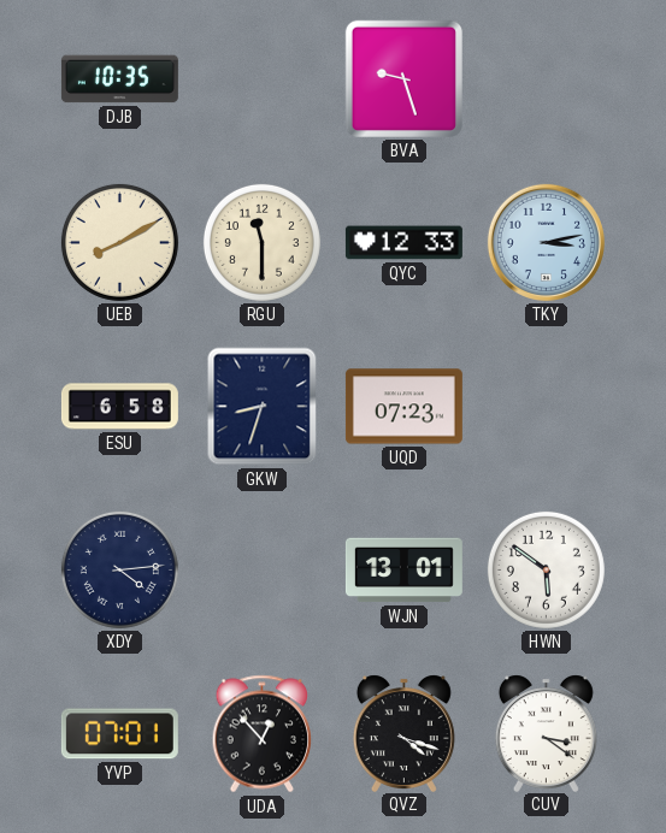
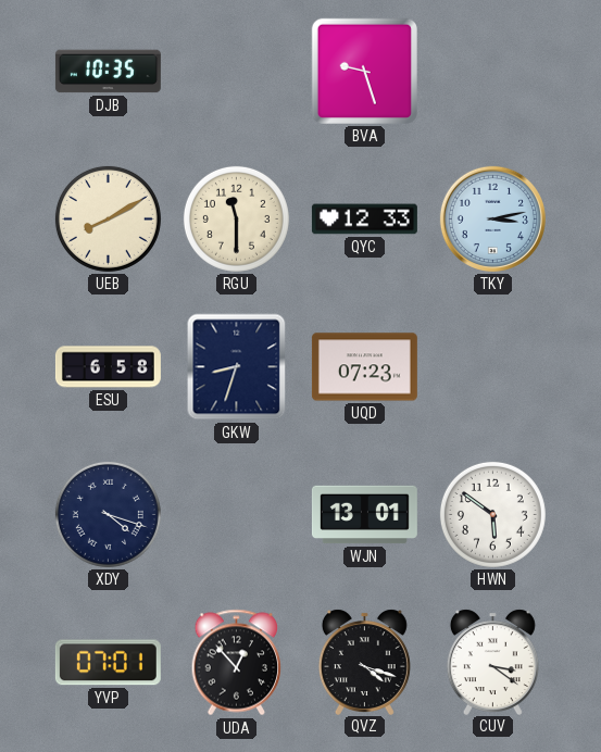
XDY: 4:14 -> 4:18 (108, 514)
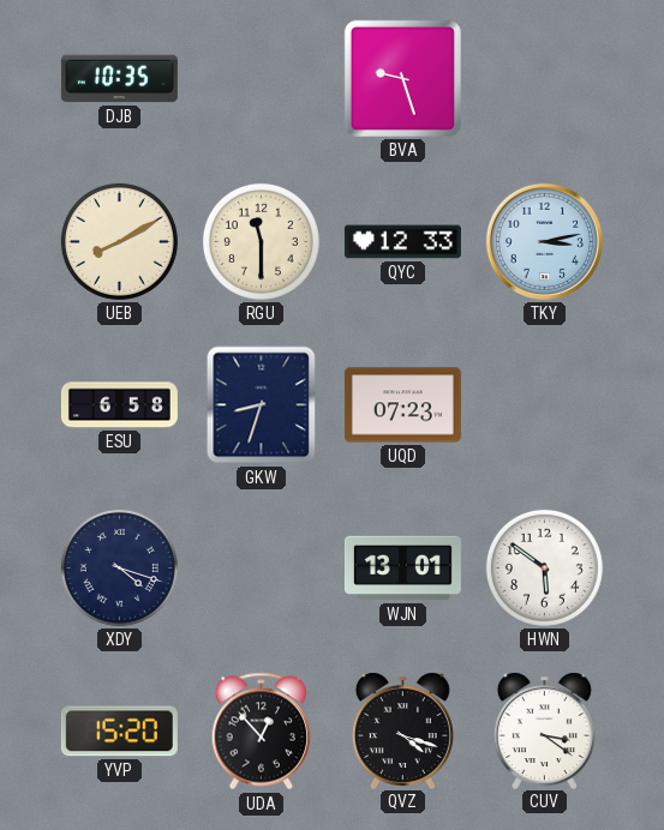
YVP: 07:01 -> 15:20 (119, 732)
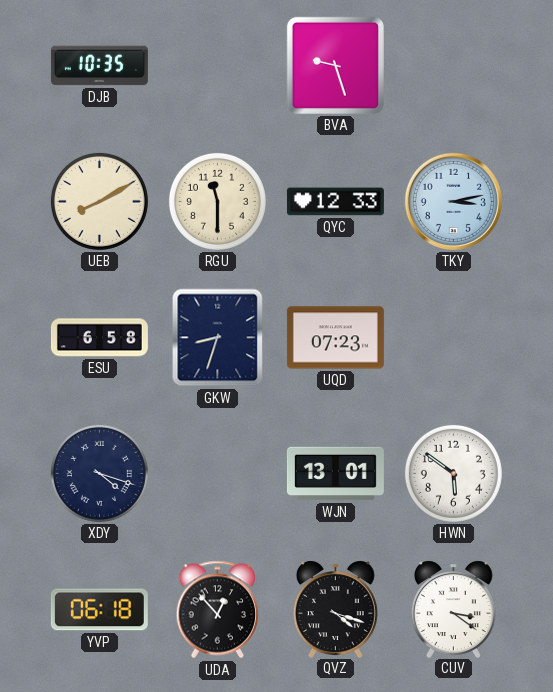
YVP: 15:20 -> 06:18 (99, 610)
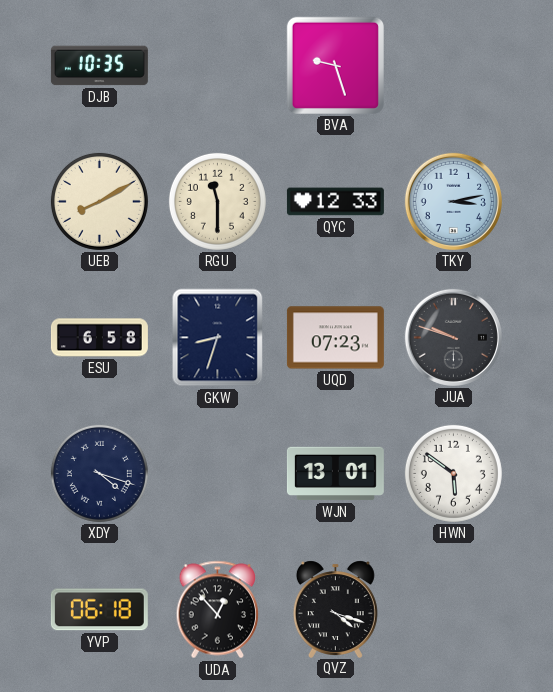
JUA: none -> 9:48 (453, 337)
CUV: 3:21 -> none (453, 609)
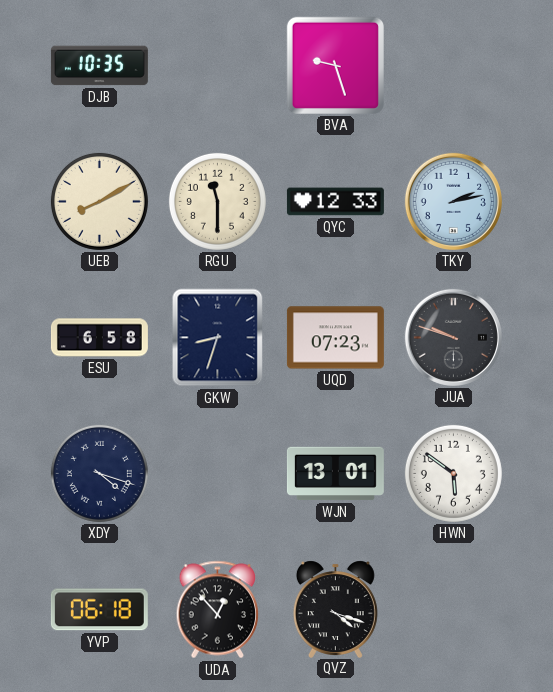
TKY: 3:13 -> 2:13 (453, 201)
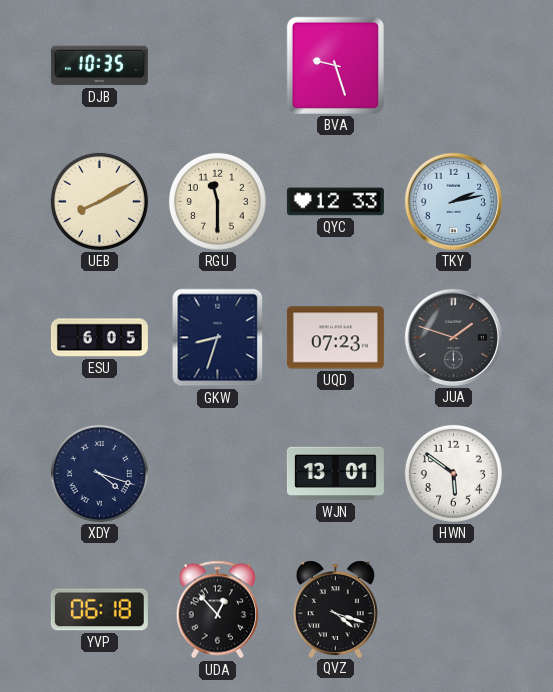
ESU: 6:58 -> 6:05 (99, 338)
JUA: 9:48 -> 1:48 (453, 337)
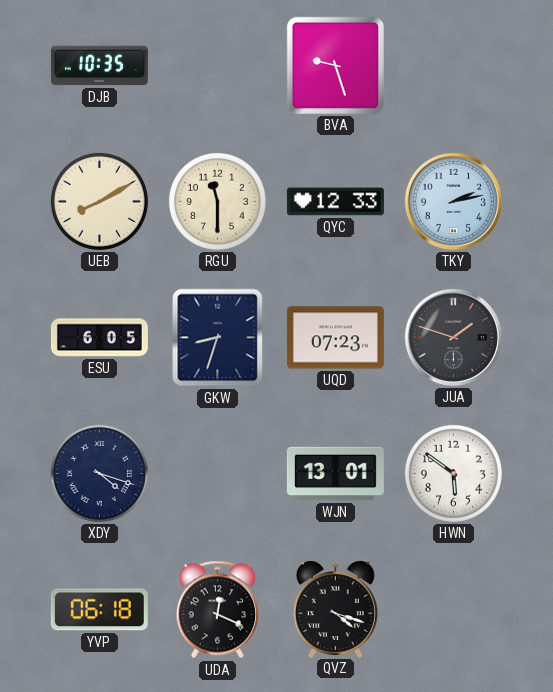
UDA: 12:53 -> 12:19 (218, 610)
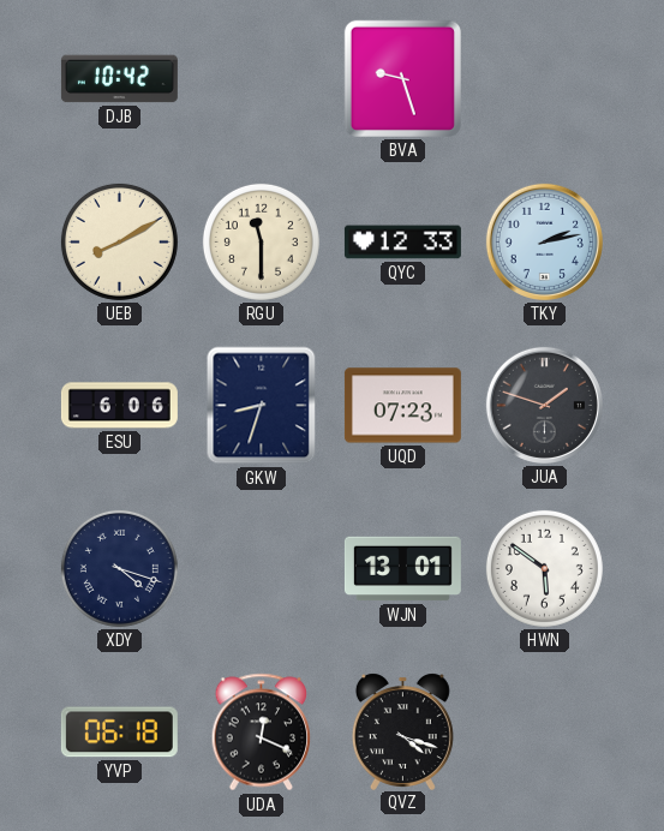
DJB: 10:35 -> 10:42 (119, 79)
ESU: 6:05 -> 6:06 (119, 406)
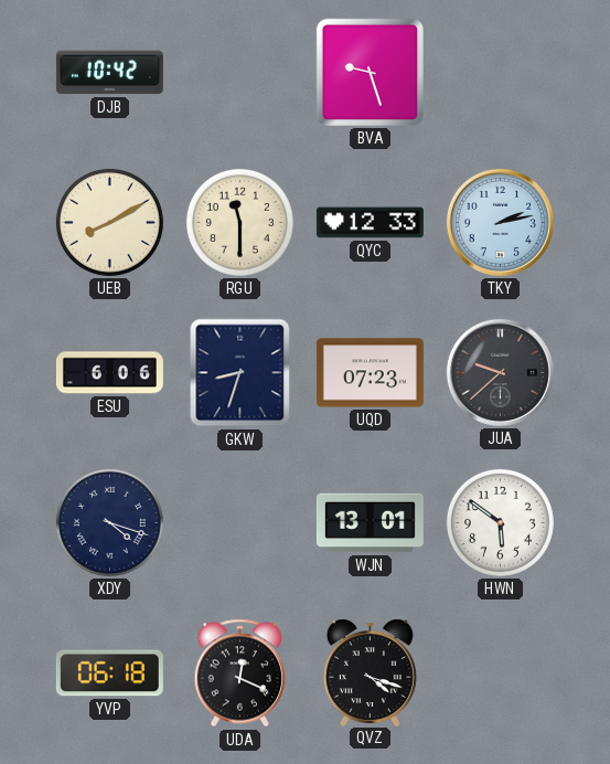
JUA: 1:48 -> 9:38 (500, 372)
